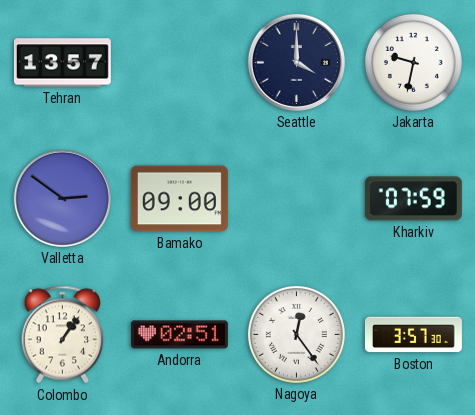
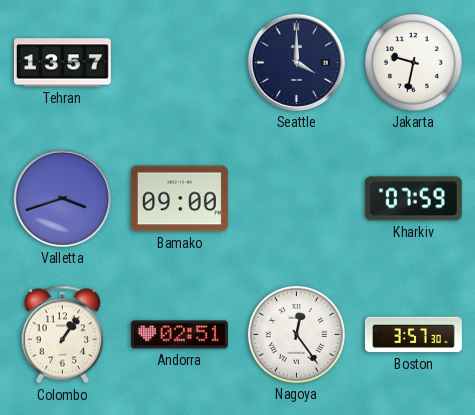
Valletta: 2:51 -> 3:42 (62, 198)
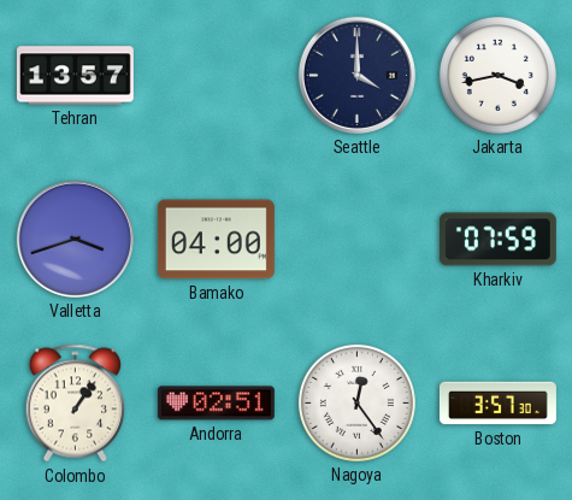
Jakarta: 9:32 -> 3:43 (497, 75)
Bamako: 09:00 -> 04:00 (216, 240)
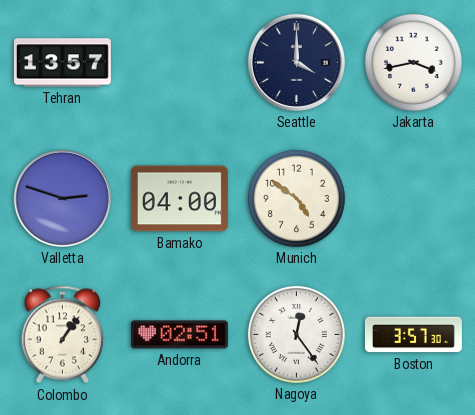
Valletta: 3:42 -> 2:48 (62, 198)
Munich: none -> 4:51 (296, 198)
Kharkiv: 07:59 -> none (497, 240)
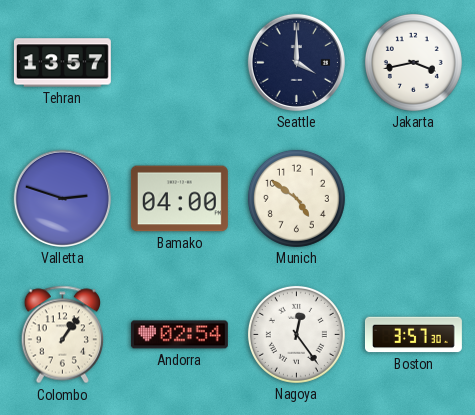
Andorra: 02:51 -> 02:54 (179, 335)
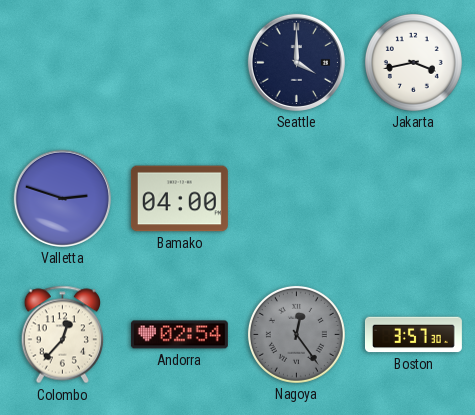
Tehran: 13:57 -> none (62, 63)
Munich: 4:51 -> none (296, 198)
Colombo: 1:06 -> 12:37 (63, 335)
Nagoya dial: white -> grey (296, 334)
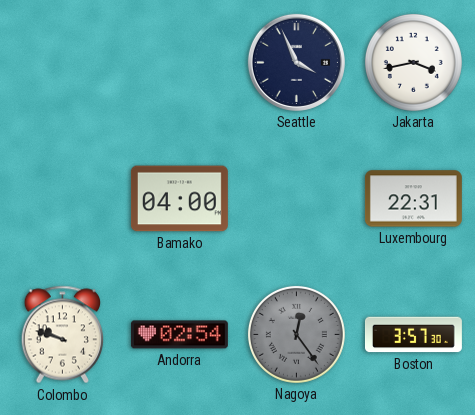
Seattle: 4:00 -> 3:56 (296, 62)
Valletta: 2:48 -> none (62, 198)
Luxembourg: none -> 22:31 (413, 199)
Colombo: 12:37 -> 9:48 (63, 335)
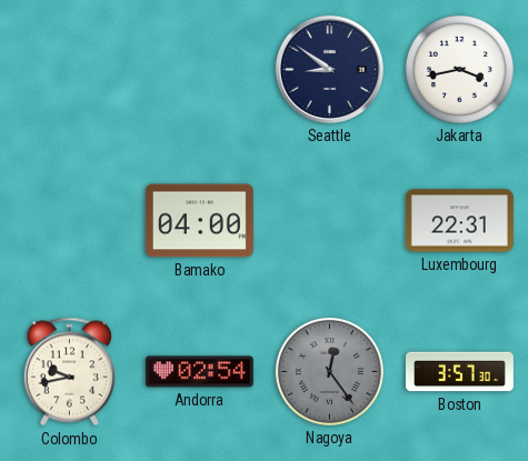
Seattle: 3:56 -> 8:51 (329, 69)
Colombo: 9:48 -> 9:43 (70, 372)
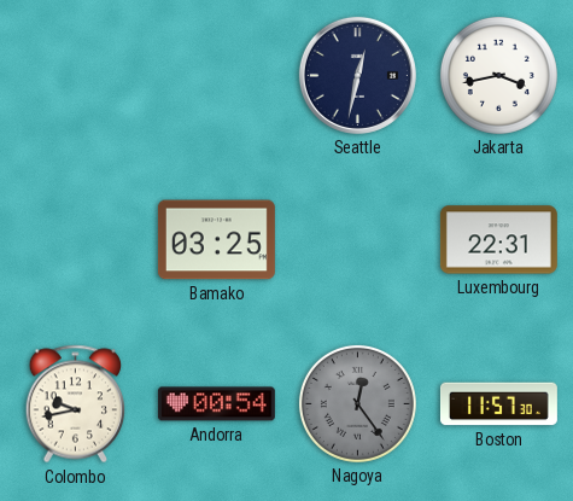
Seattle: 8:51 -> 12:32 (357, 75)
Bamako: 04:00 -> 03:25 (216, 240)
Andorra: 02:54 -> 00:54 (216, 404)
Boston: 3:57 -> 11:57 (498, 404)
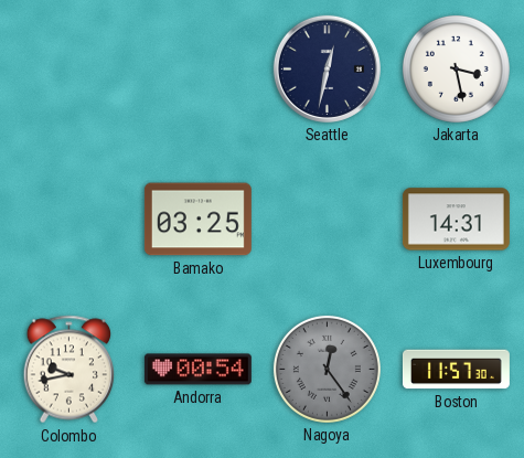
Jakarta: 3:43 -> 3:28 (456, 68)
Luxembourg: 22:31 -> 14:31 (456, 220)
